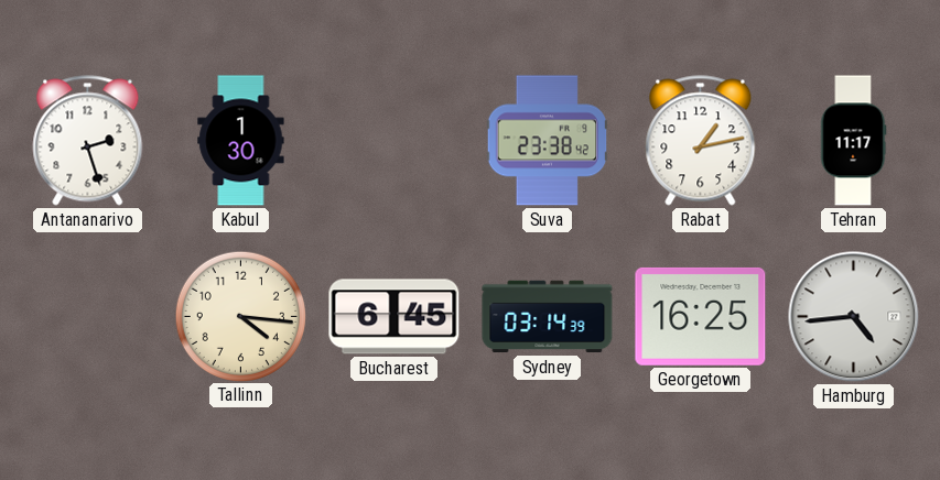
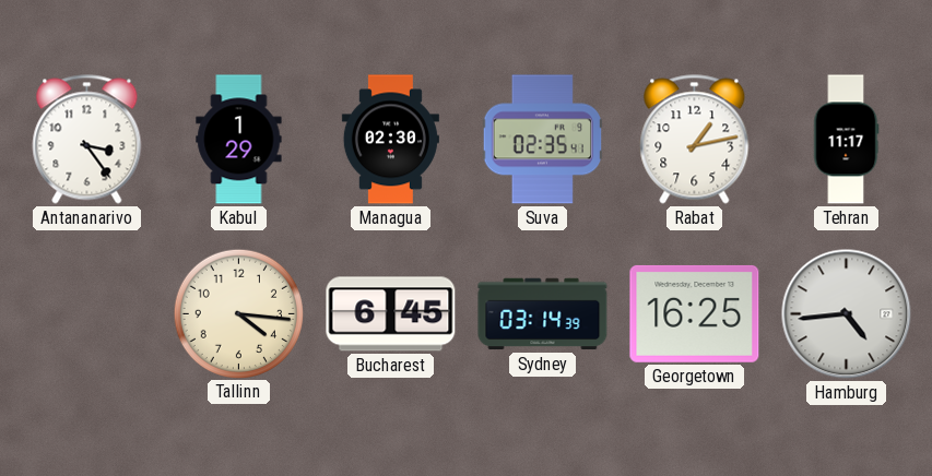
Antananarivo: 2:27 -> 3:24 (87, 140)
Kabul: 1:30 -> 1:29 (239, 140)
Managua: none -> 02:30 (390, 140)
Suva: 23:38 -> 02:35 (543, 140)
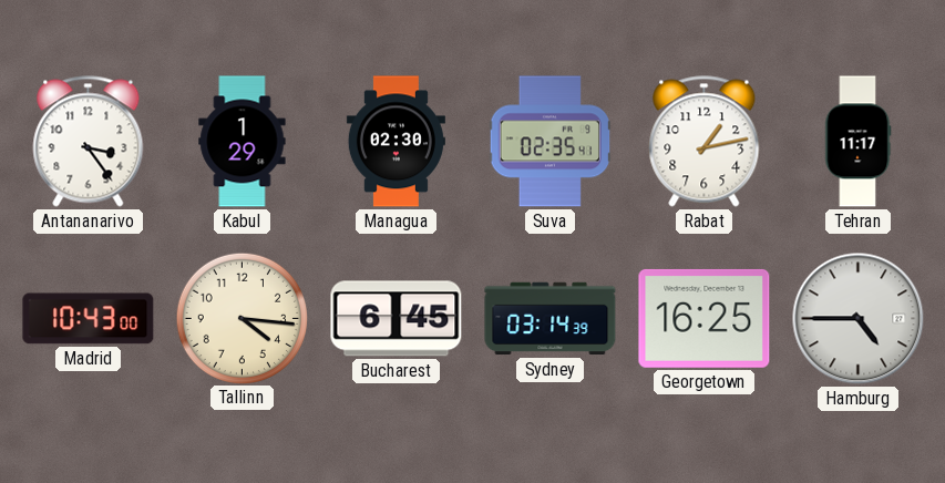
Madrid: none -> 10:43 (89, 319)
Hamburg: 4:44 -> 4:45 (859, 319)
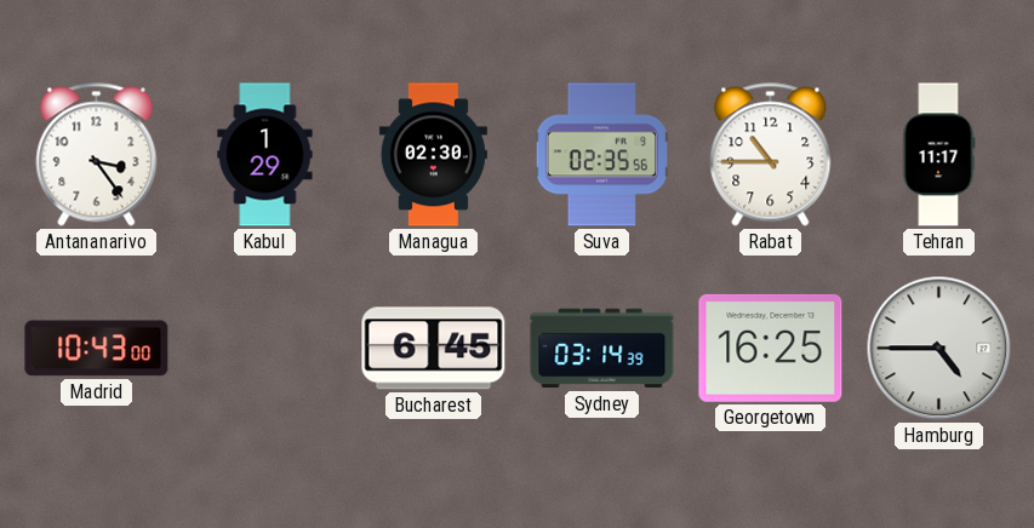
Suva: 02:35:41 -> 02:35:56 (602, 155)
Rabat: 1:13 -> 10:45 (771, 155)
Tallinn: 4:16 -> none (242, 318)
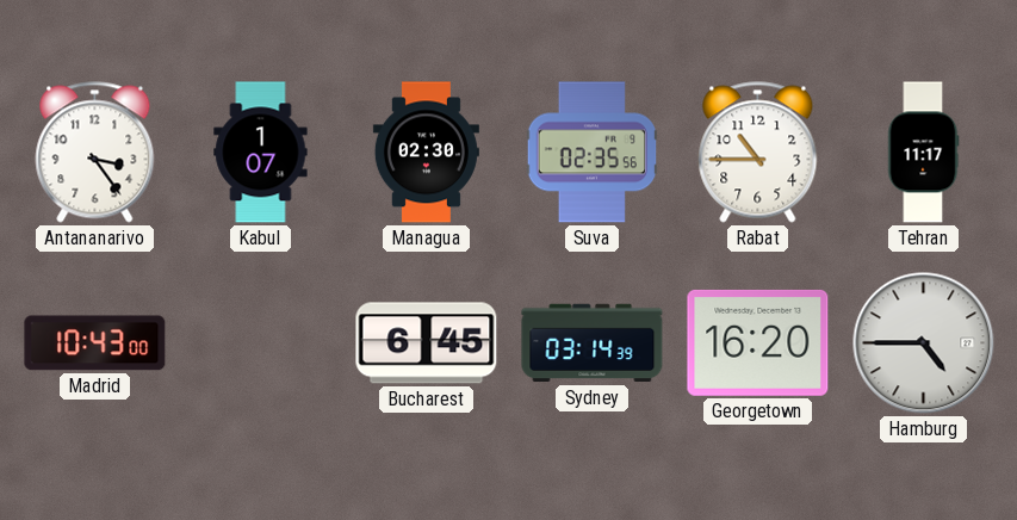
Kabul: 1:29 -> 1:07 (261, 153)
Georgetown: 16:25 -> 16:20 (758, 342)
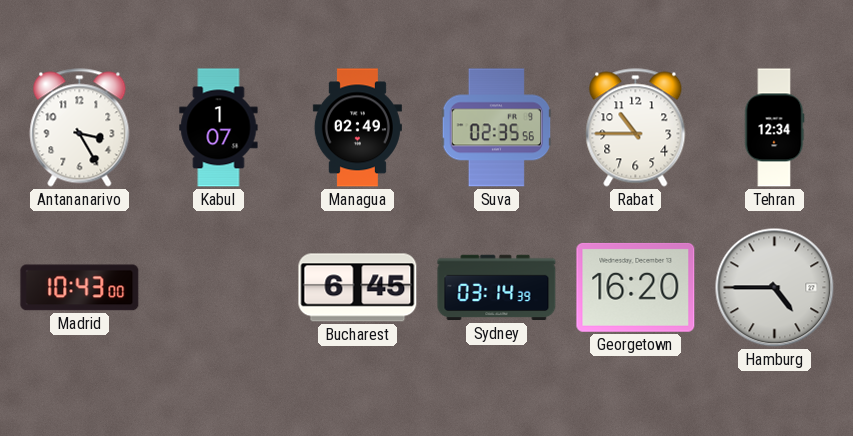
Antananarivo: 3:24 -> 3:25 (80, 128)
Managua: 02:30 -> 02:49 (357, 128)
Tehran: 11:17 -> 12:34 (774, 128)
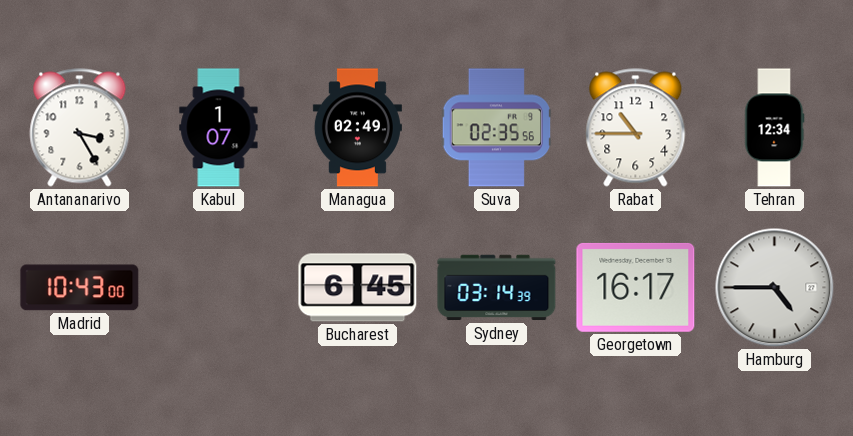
Georgetown: 16:20 -> 16:17 (636, 287)
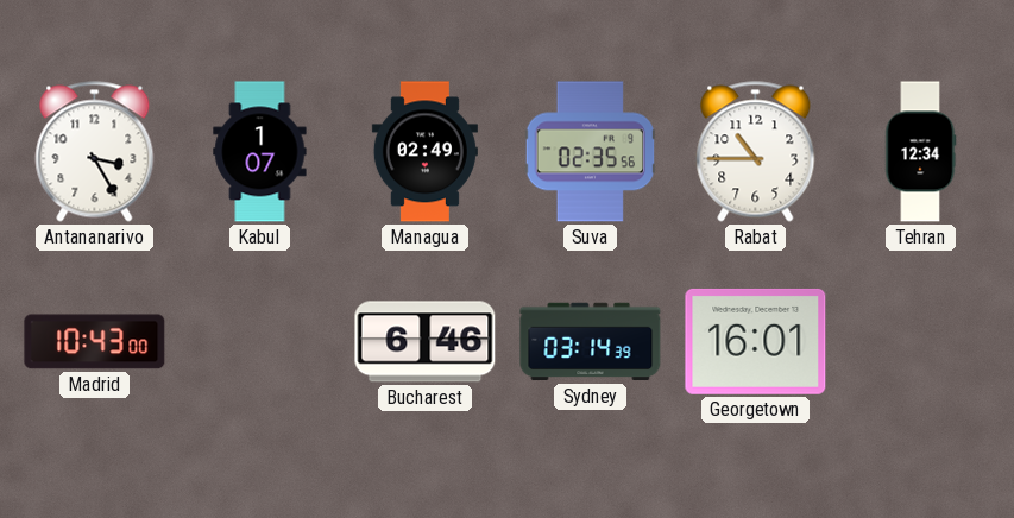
Bucharest: 6:45 -> 6:46 (426, 342)
Georgetown: 16:17 -> 16:01 (756, 341)
Hamburg: 4:45 -> none (775, 288)
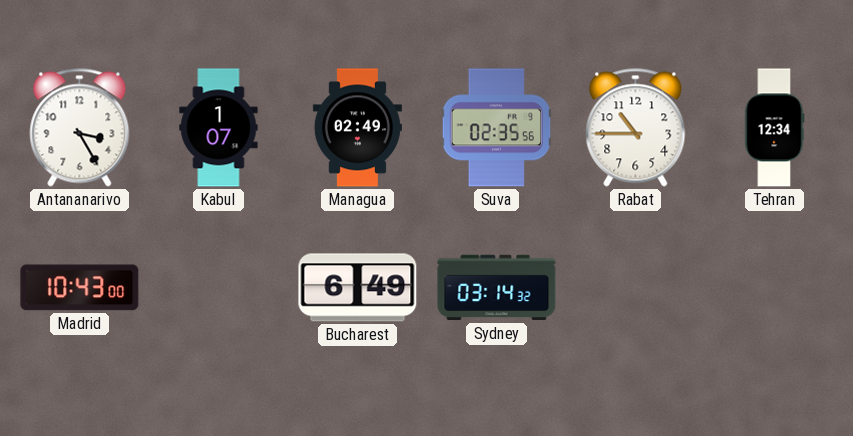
Bucharest: 6:46 -> 6:49 (358, 288)
Sydney: 03:14:39 -> 03:14:32 (497, 288)
Georgetown: 16:01 -> none (756, 341)
